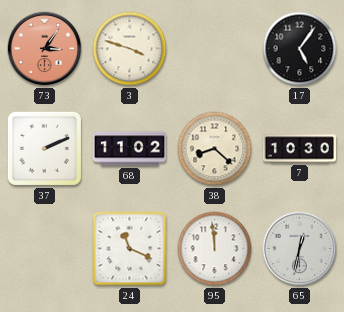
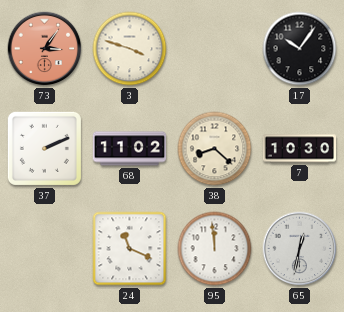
17: 5:06 -> 10:06 (300, 49)
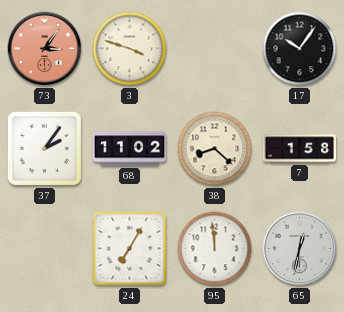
37: 2:11 -> 2:06 (44, 148)
7: 10:30 -> 1:58 (300, 149)
24: 11:19 -> 7:05 (130, 249)
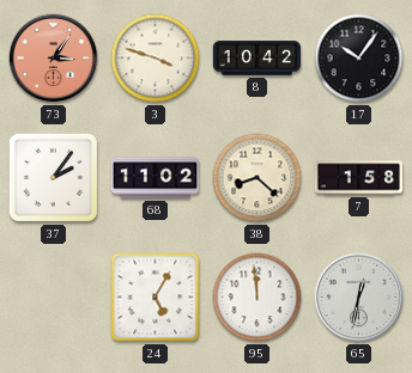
8: none -> 10:42 (256, 59)
24: 7:05 -> 5:05 (156, 298)
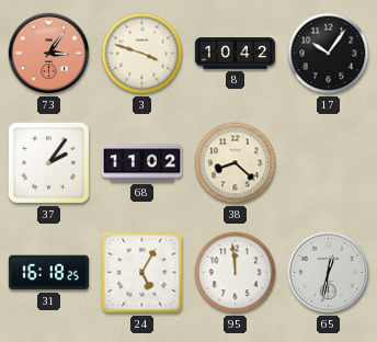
7: 1:58 -> none (359, 178)
31: none -> 16:18 (48, 273)
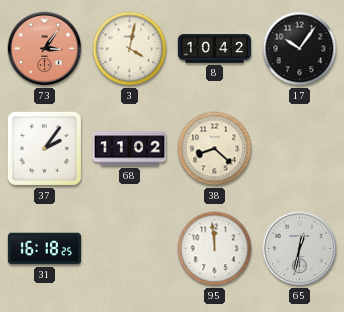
3: 3:48 -> 4:02 (130, 49)
24: 5:05 -> none (142, 273)
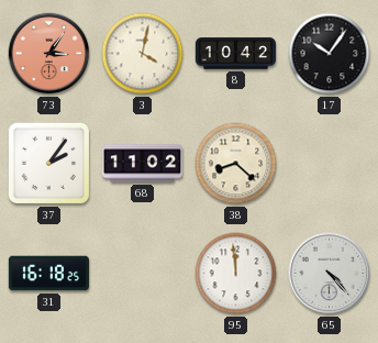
65: 12:32 -> 4:23 (330, 274)
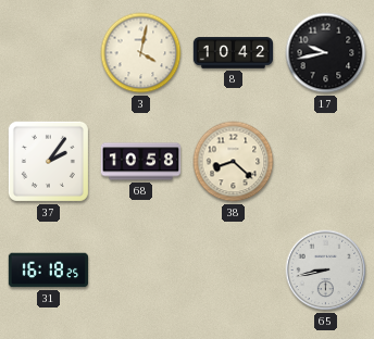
73: 3:06 -> none (49, 54)
17: 10:06 -> 9:43 (326, 53)
68: 11:02 -> 10:58 (141, 162)
95: 11:59 -> none (236, 274)
65: 4:23 -> 8:43 (326, 271)
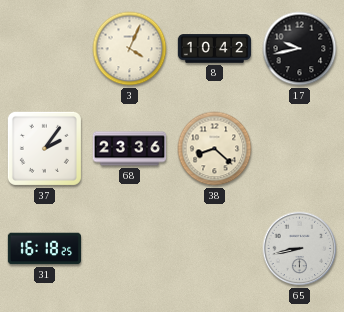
3: 4:02 -> 4:04 (130, 49)
68: 10:58 -> 23:36 (130, 149)
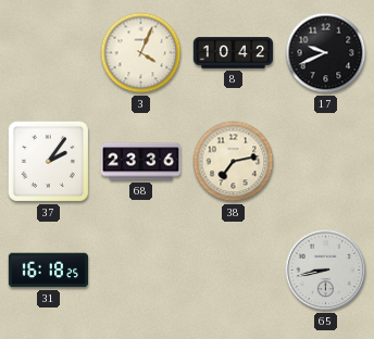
17: 9:43 -> 9:41 (326, 53)
38: 8:22 -> 7:13 (234, 162)
